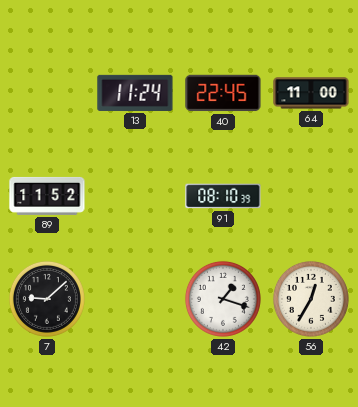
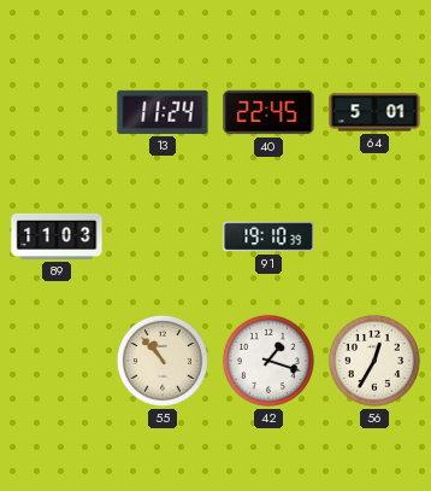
64: 11:00 -> 5:01 (374, 112)
89: 11:52 -> 11:03 (57, 236)
91: 08:10 -> 19:10 (268, 236)
7: 9:08 -> none (47, 299)
55: none -> 10:53 (163, 361)
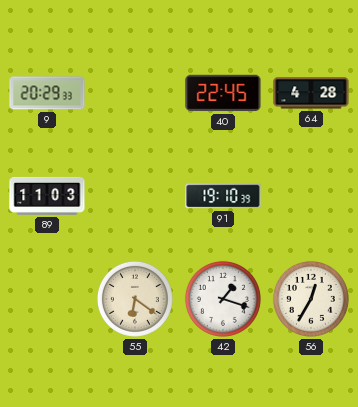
9: none -> 20:29 (47, 93)
13: 11:24 -> none (163, 112)
64: 5:01 -> 4:28 (311, 93)
55: 10:53 -> 6:21 (135, 299)
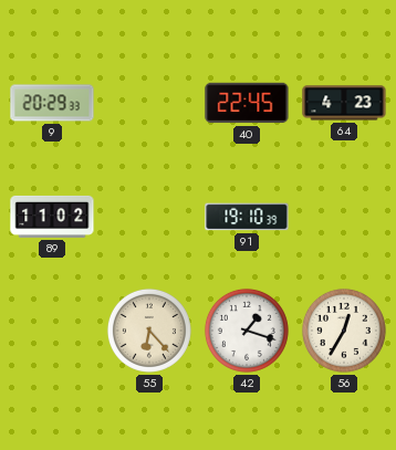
64: 4:28 -> 4:23 (344, 103)
89: 11:03 -> 11:02 (52, 217)
55: 6:21 -> 6:23 (149, 331)
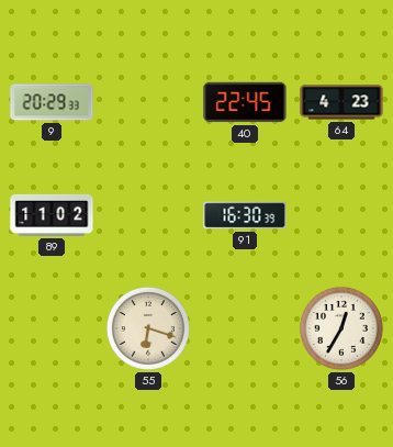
91: 19:10 -> 16:30 (245, 215)
55: 6:23 -> 6:18 (148, 328)
42: 1:18 -> none (247, 331)
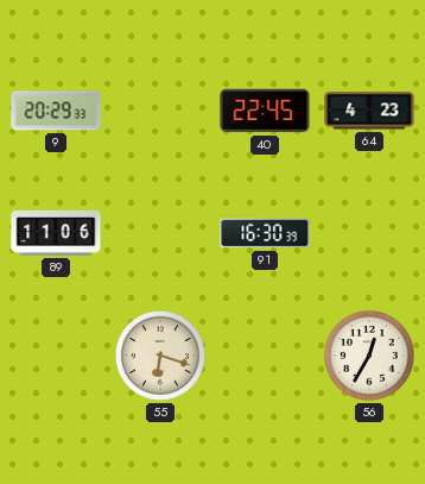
89: 11:02 -> 11:06 (56, 233)
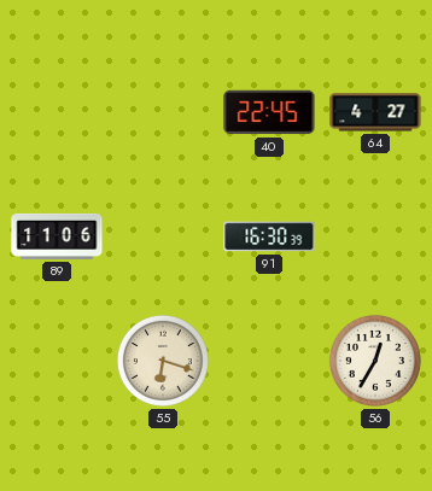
9: 20:29 -> none (56, 111)
64: 4:23 -> 4:27 (375, 112)
